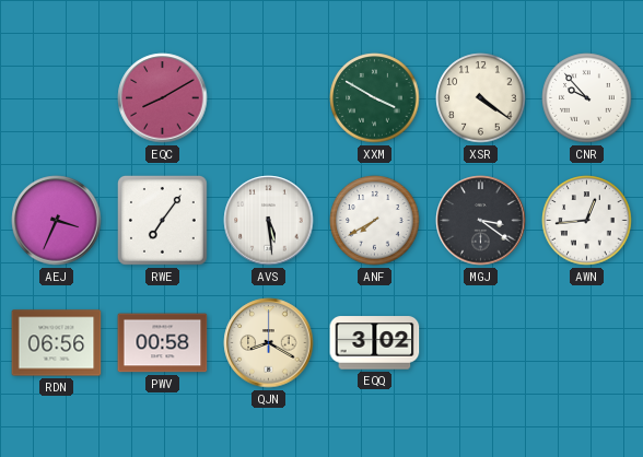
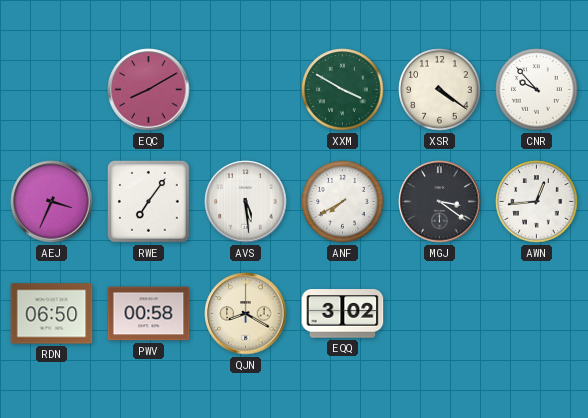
RDN: 06:56 -> 06:50 (52, 314)
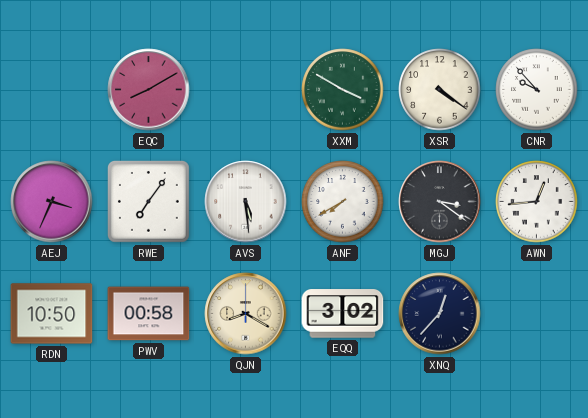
RDN: 06:50 -> 10:50 (52, 314)
XNQ: none -> 12:37 (440, 314)
